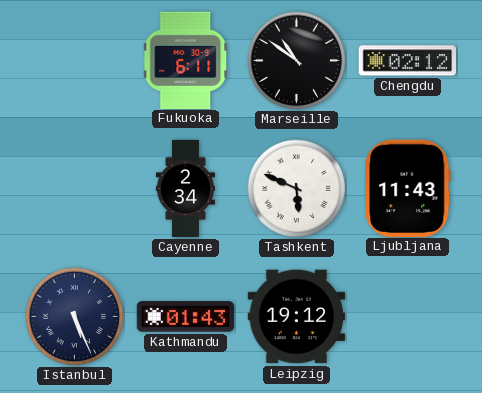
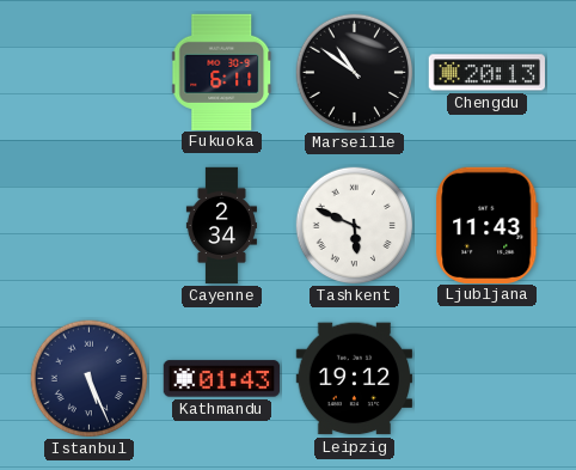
Chengdu: 02:12 -> 20:13 (488, 73)
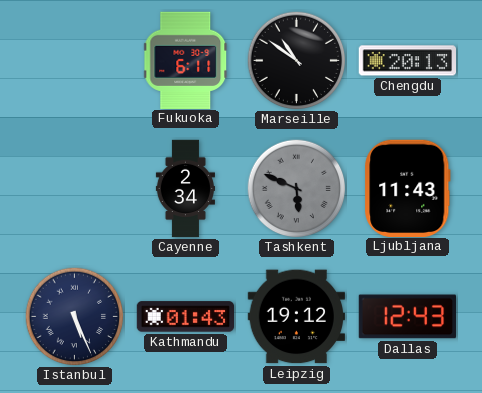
Tashkent dial: white -> grey (297, 189)
Dallas: none -> 12:43 (408, 317)
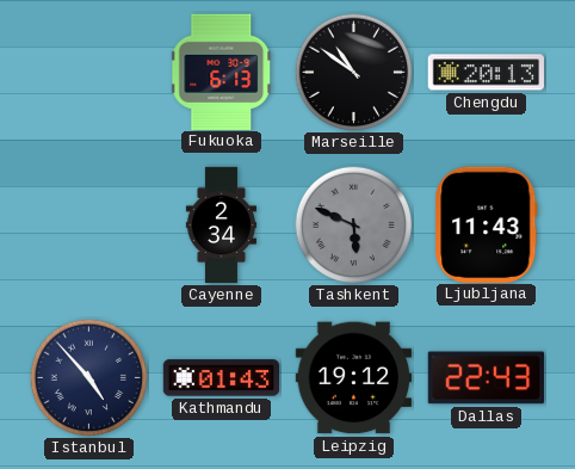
Fukuoka: 6:11 -> 6:13 (222, 72)
Istanbul: 5:26 -> 4:53 (89, 378)
Dallas: 12:43 -> 22:43 (487, 378)
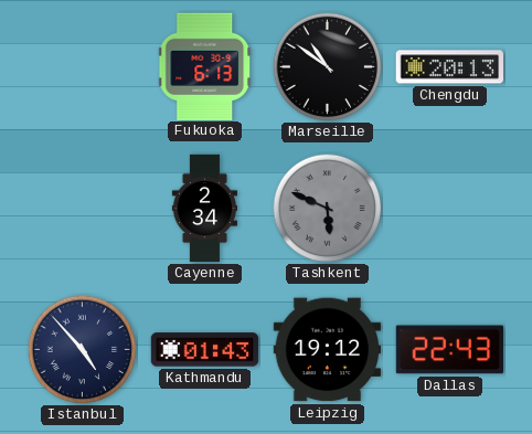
Ljubljana: 11:43 -> none (487, 224)
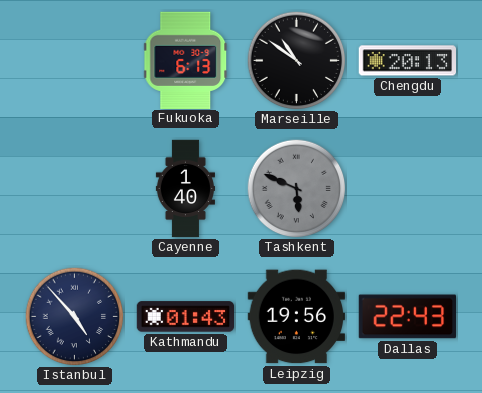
Cayenne: 2:34 -> 1:40 (185, 189)
Leipzig: 19:12 -> 19:56 (296, 317)
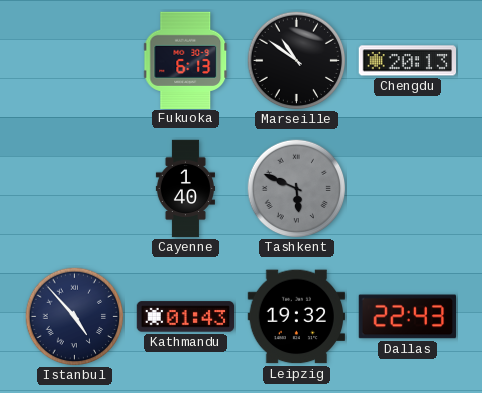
Leipzig: 19:56 -> 19:32 (296, 317)
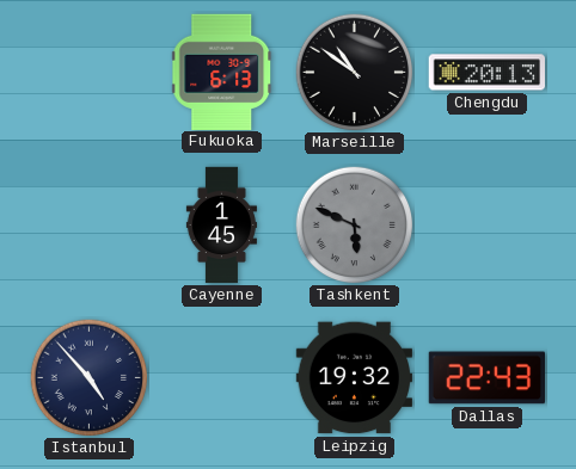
Cayenne: 1:40 -> 1:45 (221, 226)
Kathmandu: 01:43 -> none (186, 317)
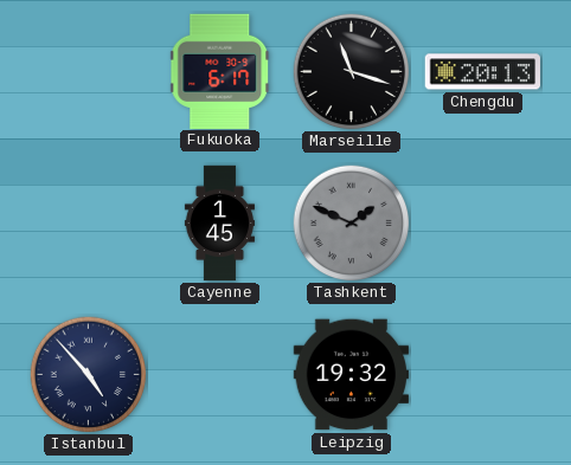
Fukuoka: 6:13 -> 6:17 (220, 71)
Marseille: 10:51 -> 11:18 (352, 72)
Tashkent: 5:49 -> 1:49 (352, 224)
Dallas: 22:43 -> none (488, 378)
